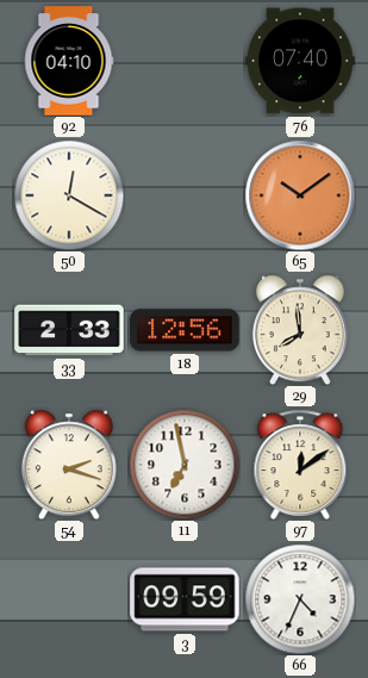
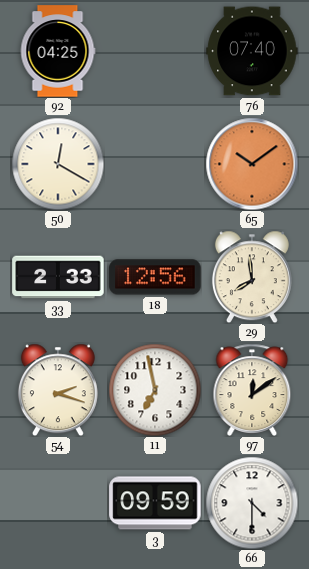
92: 04:10 -> 04:25 (58, 51)
66: 4:34 -> 4:30 (252, 503)
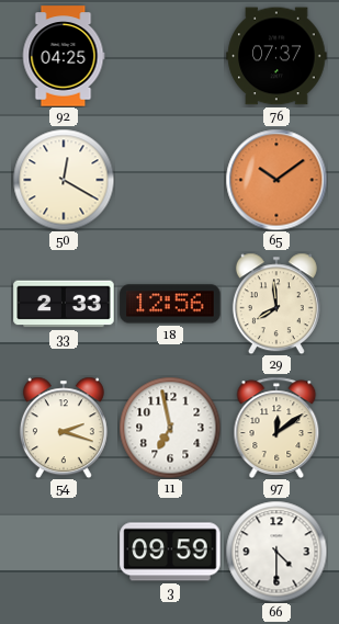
76: 07:40 -> 07:37 (276, 56)
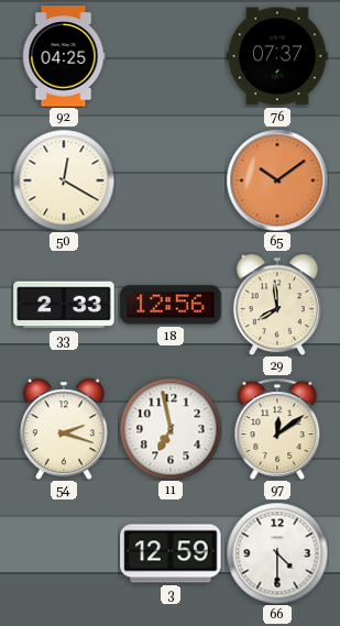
3: 09:59 -> 12:59 (171, 553)
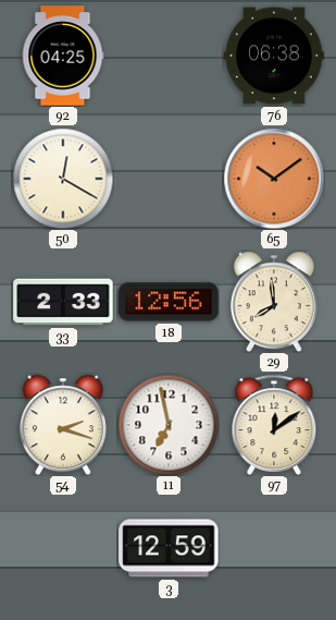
76: 07:37 -> 06:38 (274, 56)
66: 4:30 -> none (277, 553)
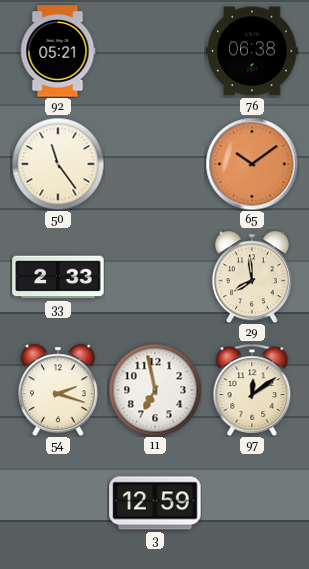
92: 04:25 -> 05:21 (58, 51)
50: 12:20 -> 11:24 (58, 164)
18: 12:56 -> none (169, 302)
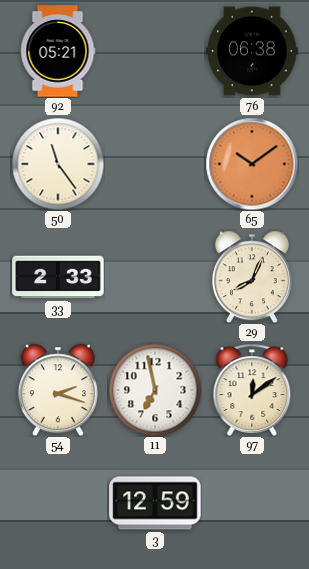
29: 7:59 -> 8:04 (252, 277)
